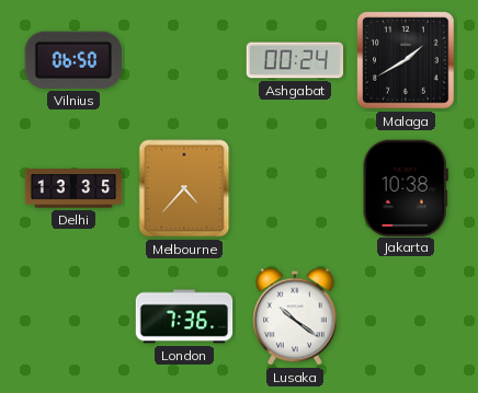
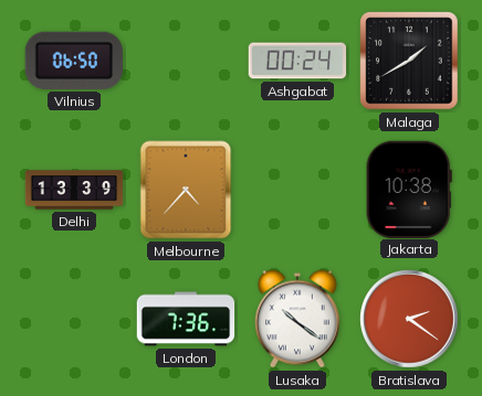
Delhi: 13:35 -> 13:39 (74, 190)
Bratislava: none -> 2:21 (409, 319)
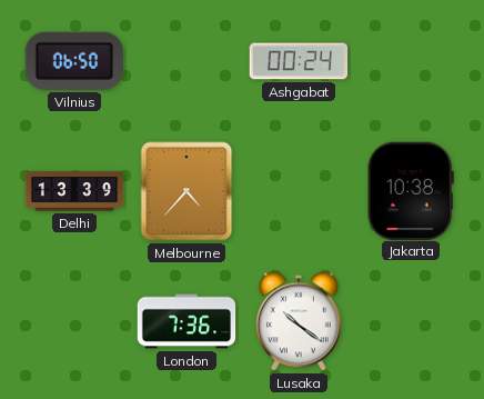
Malaga: 1:40 -> none (409, 61)
Bratislava: 2:21 -> none (409, 319)
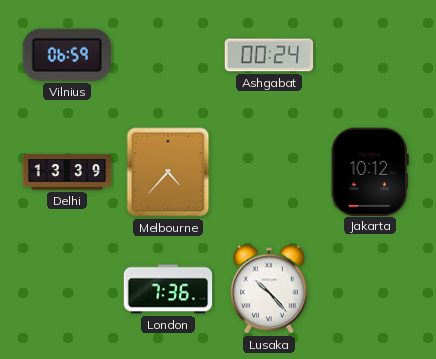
Vilnius: 06:50 -> 06:59 (67, 55)
Jakarta: 10:38 -> 10:12 (370, 171)
Lusaka: 10:21 -> 10:23 (269, 289)
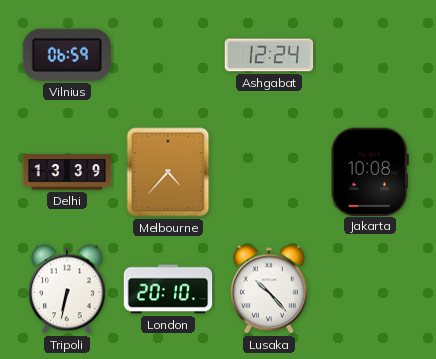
Ashgabat: 00:24 -> 12:24 (269, 55)
Jakarta: 10:12 -> 10:08 (370, 171)
Tripoli: none -> 6:32 (67, 289)
London: 7:36 -> 20:10 (168, 289)
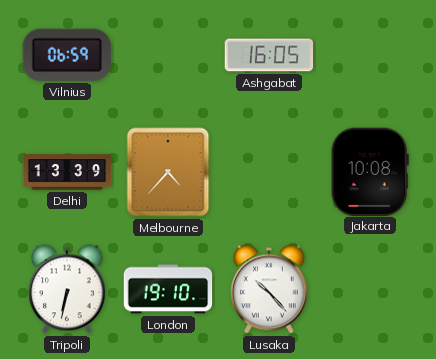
Ashgabat: 12:24 -> 16:05 (269, 55)
London: 20:10 -> 19:10 (168, 289)
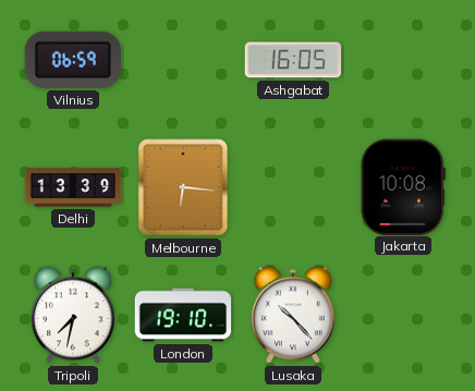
Melbourne: 4:37 -> 6:16 (183, 187)
Tripoli: 6:32 -> 7:32 (73, 315)
